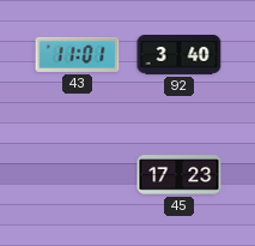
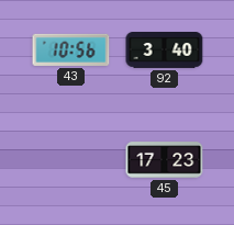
43: 11:01 -> 10:56 (71, 49)
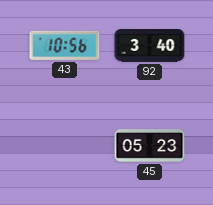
45: 17:23 -> 05:23 (150, 146)
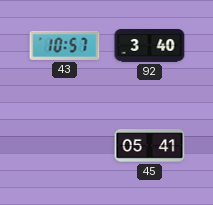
43: 10:56 -> 10:57 (65, 45)
45: 05:23 -> 05:41 (150, 146)
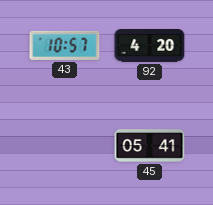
92: 3:40 -> 4:20 (150, 46)
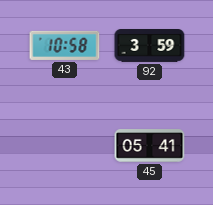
43: 10:57 -> 10:58 (65, 45)
92: 4:20 -> 3:59 (150, 46)
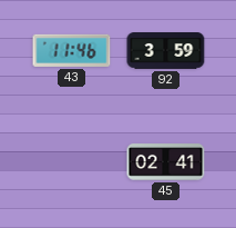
43: 10:58 -> 11:46 (72, 50)
45: 05:41 -> 02:41 (166, 162)
